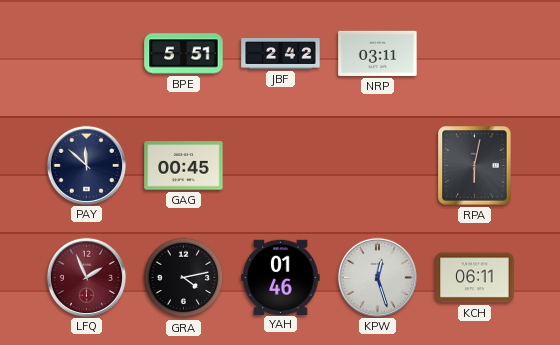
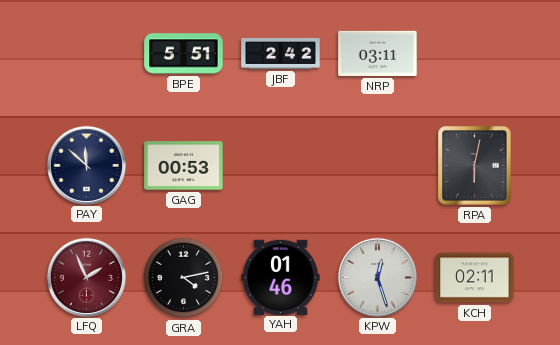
GAG: 00:45 -> 00:53 (184, 166)
KCH: 06:11 -> 02:11 (475, 278)
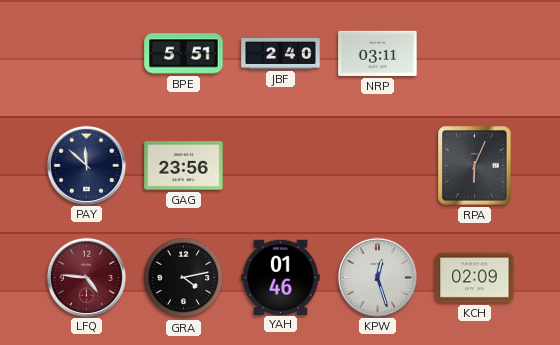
JBF: 2:42 -> 2:40 (281, 54)
GAG: 00:53 -> 23:56 (184, 166)
RPA: 6:02 -> 6:04 (475, 166)
LFQ: 1:56 -> 4:46 (86, 277)
KCH: 02:11 -> 02:09 (475, 278)
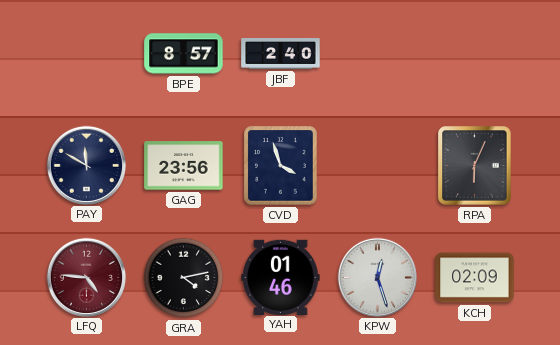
BPE: 5:51 -> 8:57 (184, 54)
NRP: 03:11 -> none (378, 53)
PAY: 11:52 -> 11:50 (86, 165)
CVD: none -> 3:57 (281, 166)
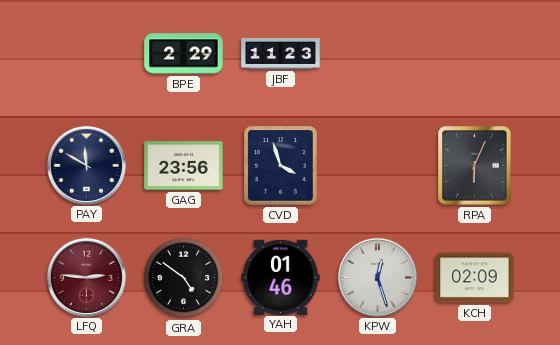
BPE: 8:57 -> 2:29 (184, 54)
JBF: 2:40 -> 11:23 (281, 54)
LFQ: 4:46 -> 2:46 (86, 277)
GRA: 4:13 -> 4:51 (184, 278)
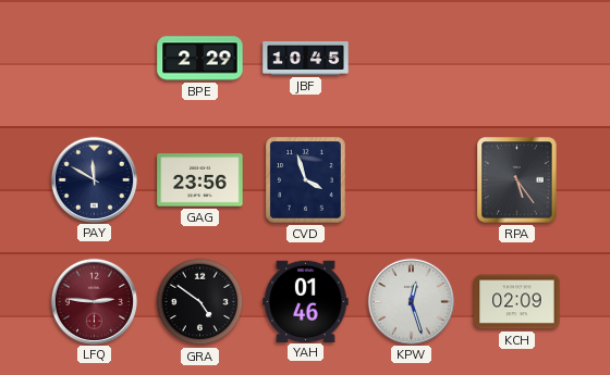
JBF: 11:23 -> 10:45 (306, 59)
RPA: 6:04 -> 5:24 (517, 180)
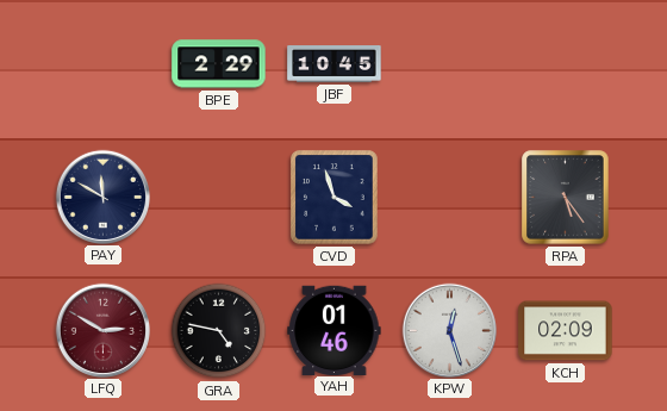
GAG: 23:56 -> none (200, 180)
LFQ: 2:46 -> 2:50 (102, 330)
GRA: 4:51 -> 4:47 (219, 331)
